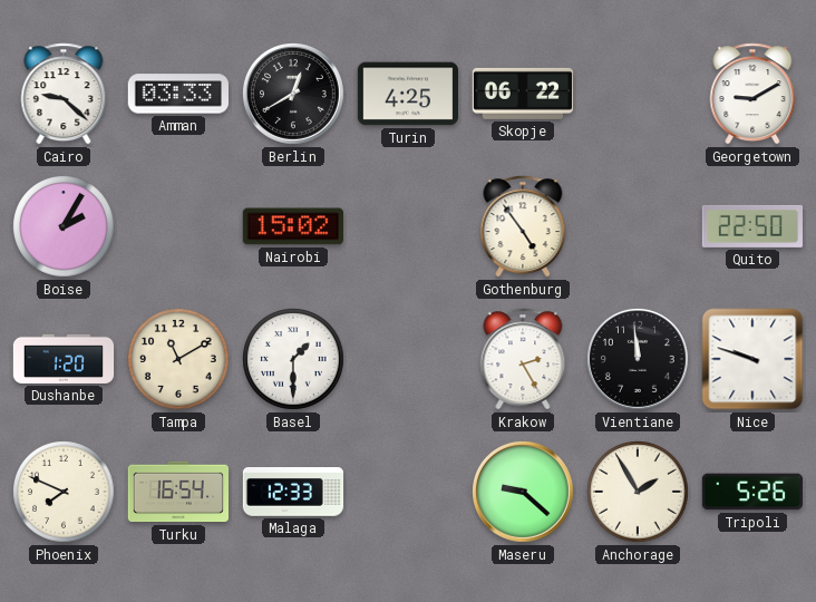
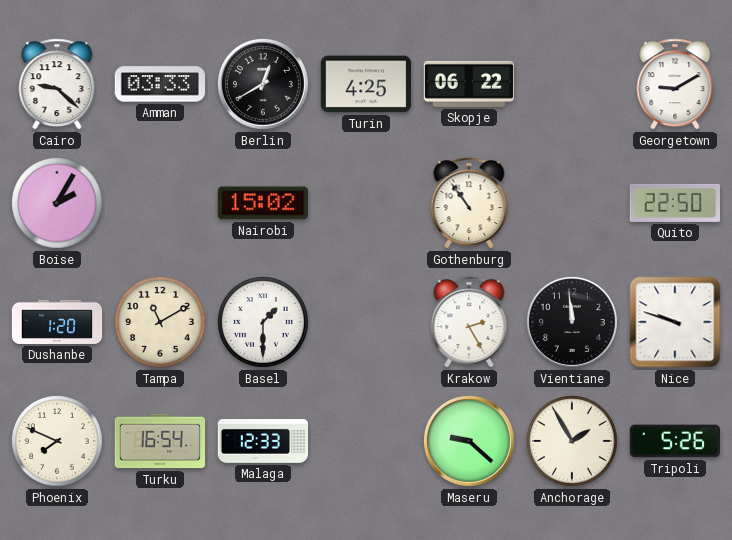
Gothenburg: 4:54 -> 10:54 (469, 203)
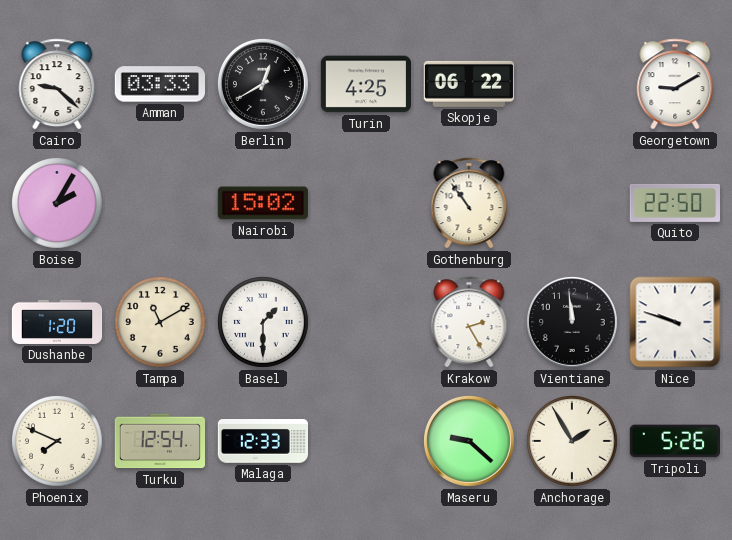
Turku: 16:54 -> 12:54 (159, 441)
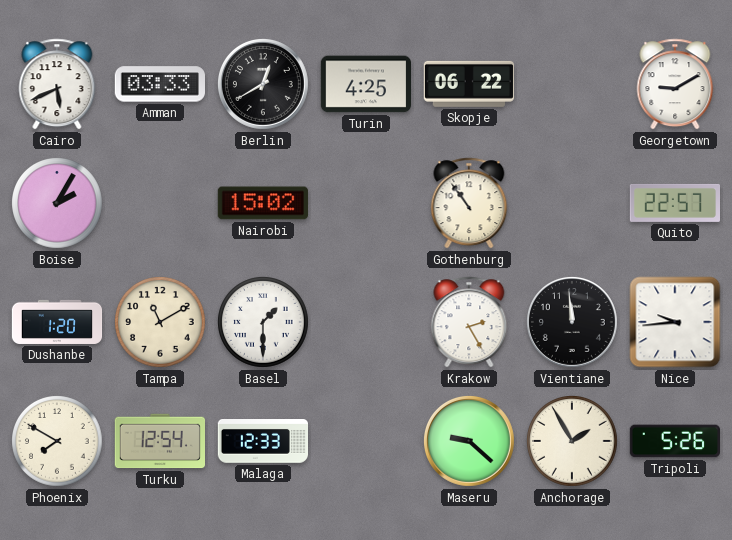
Cairo: 9:22 -> 5:41 (57, 84)
Quito: 22:50 -> 22:57 (674, 203)
Nice: 9:48 -> 9:44 (675, 322)
Phoenix: 7:49 -> 7:50 (58, 442)
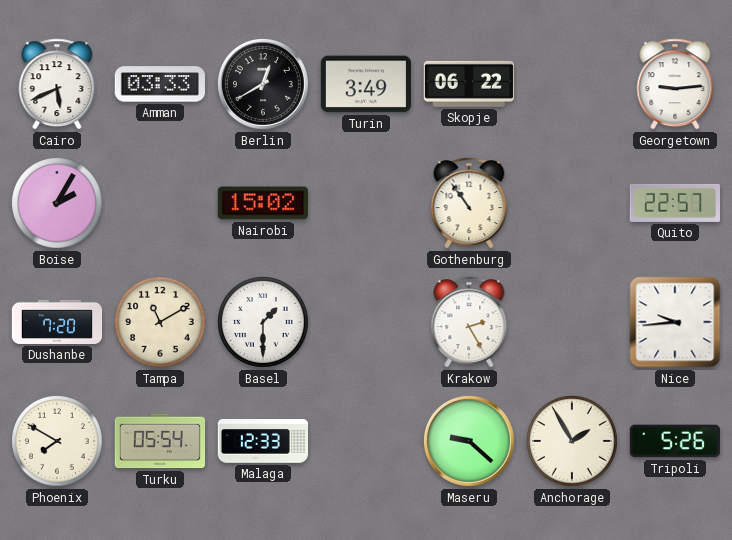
Turin: 4:25 -> 3:49 (365, 84)
Georgetown: 9:10 -> 9:14 (675, 84)
Dushanbe: 1:20 -> 7:20 (57, 322)
Vientiane: 11:59 -> none (572, 322)
Turku: 12:54 -> 05:54 (159, 441)
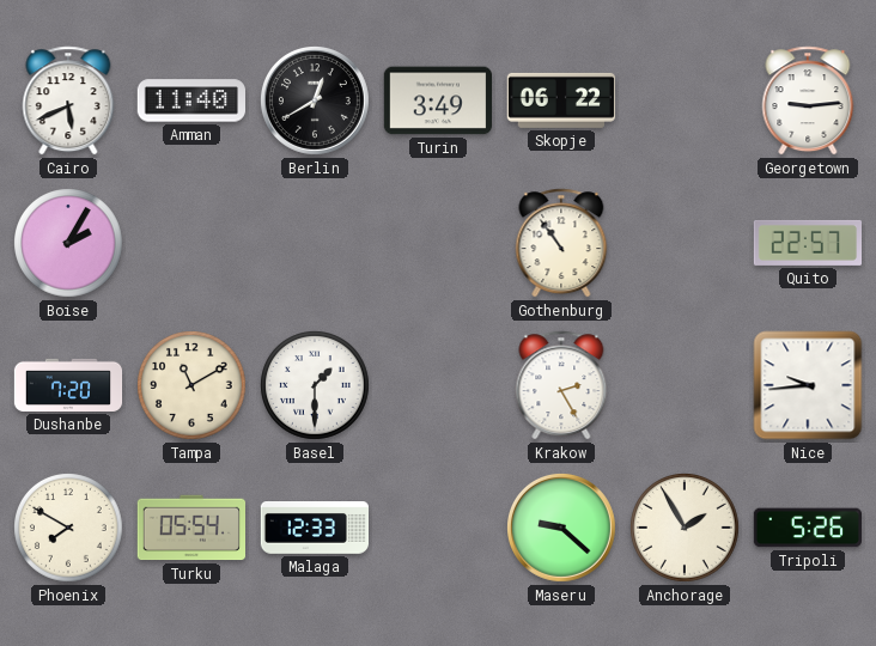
Amman: 03:33 -> 11:40 (190, 100)
Nairobi: 15:02 -> none (262, 203)
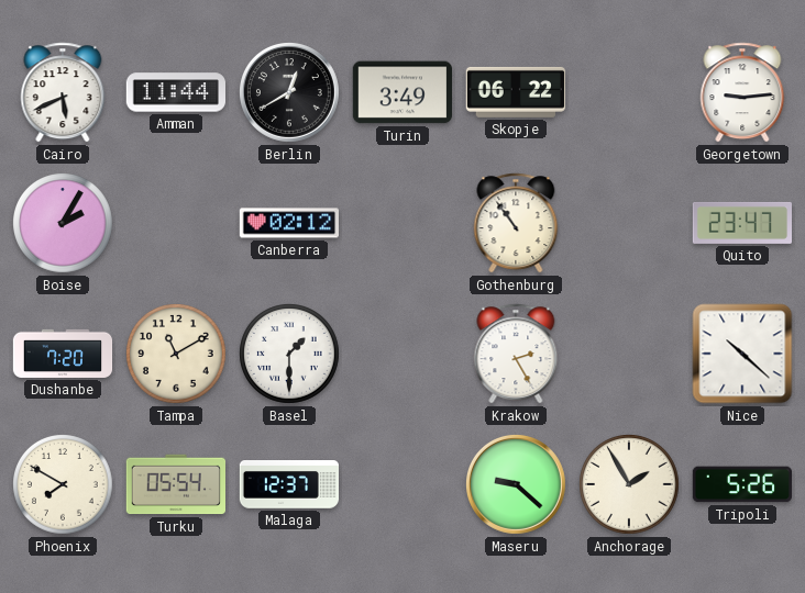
Amman: 11:40 -> 11:44 (175, 92)
Canberra: none -> 02:12 (288, 223)
Quito: 22:57 -> 23:47 (741, 223)
Nice: 9:44 -> 10:22 (742, 354)
Malaga: 12:33 -> 12:37 (288, 485)
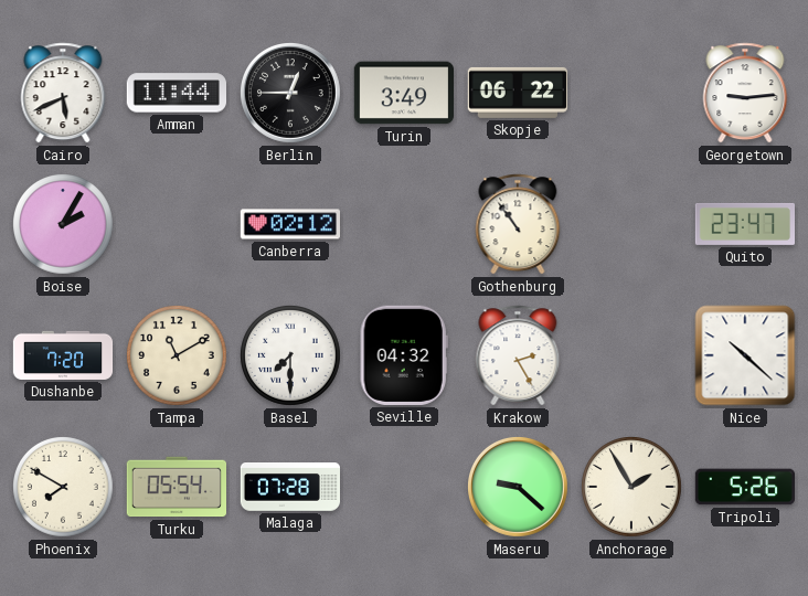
Berlin: 12:40 -> 12:45 (290, 93)
Basel: 1:30 -> 7:30 (291, 356)
Seville: none -> 04:32 (404, 355)
Malaga: 12:37 -> 07:28 (289, 488)
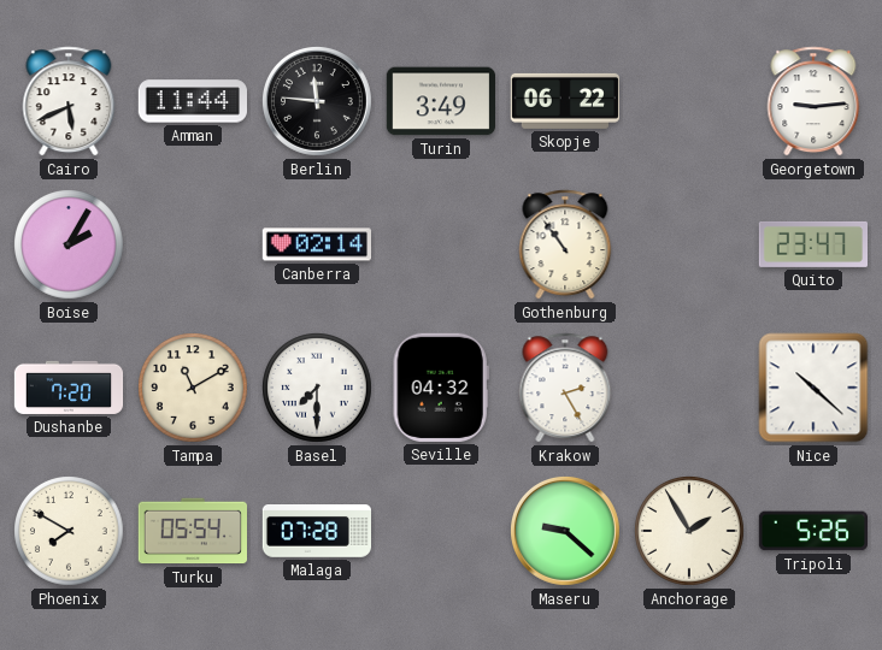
Berlin: 12:45 -> 11:46 (317, 101)
Canberra: 02:12 -> 02:14 (316, 244)
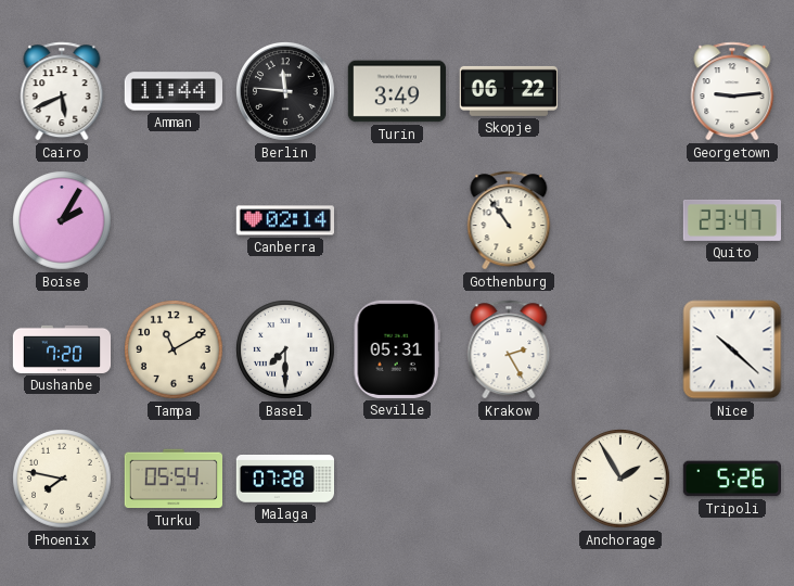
Seville: 04:32 -> 05:31 (397, 349)
Phoenix: 7:50 -> 7:47 (63, 480)
Maseru: 9:22 -> none (565, 531)
